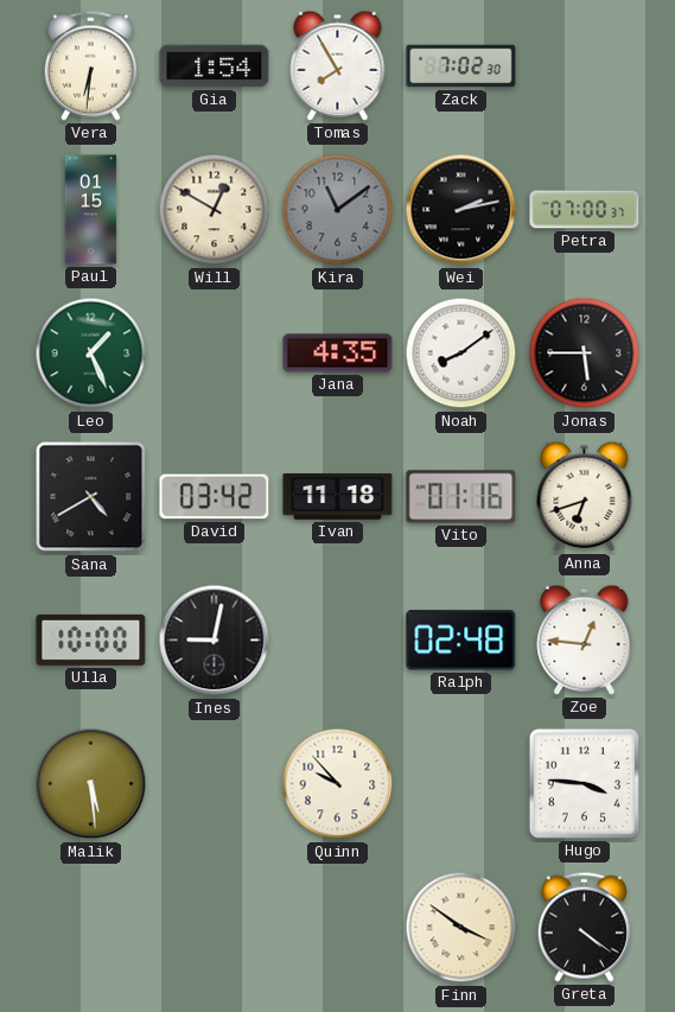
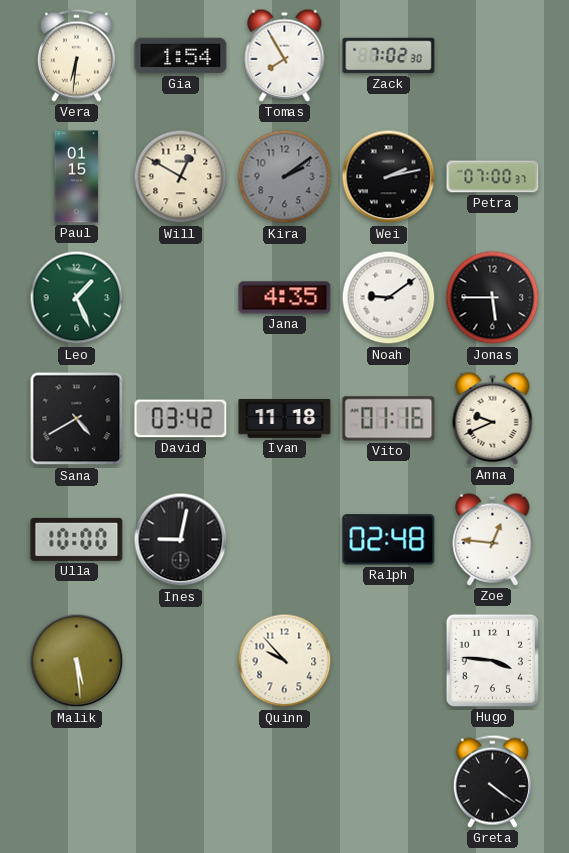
Kira: 11:09 -> 2:09 (285, 177)
Noah: 8:09 -> 9:09 (389, 298)
Anna: 6:42 -> 9:41 (493, 418)
Finn: 3:51 -> none (461, 928)
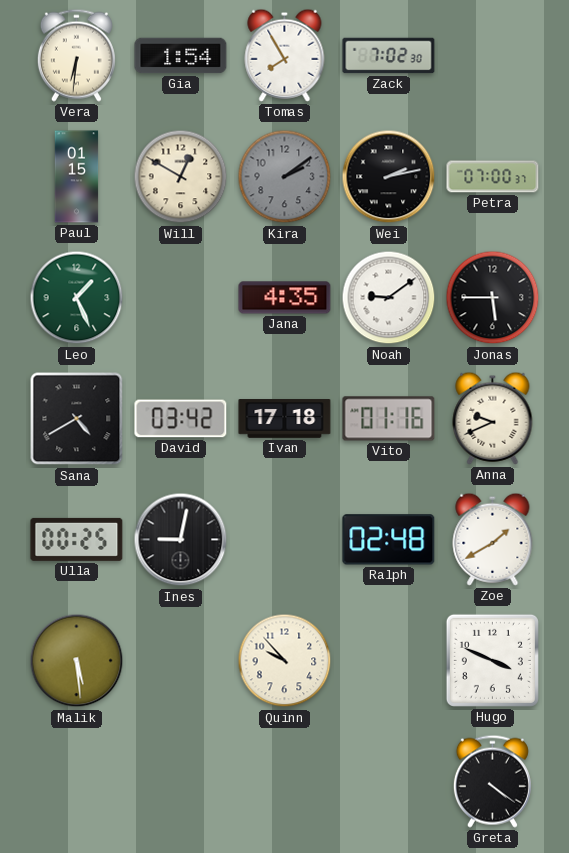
Ivan: 11:18 -> 17:18 (285, 419)
Ulla: 10:00 -> 00:25 (77, 539)
Zoe: 12:46 -> 1:40 (493, 539)
Hugo: 3:46 -> 3:49 (492, 660)
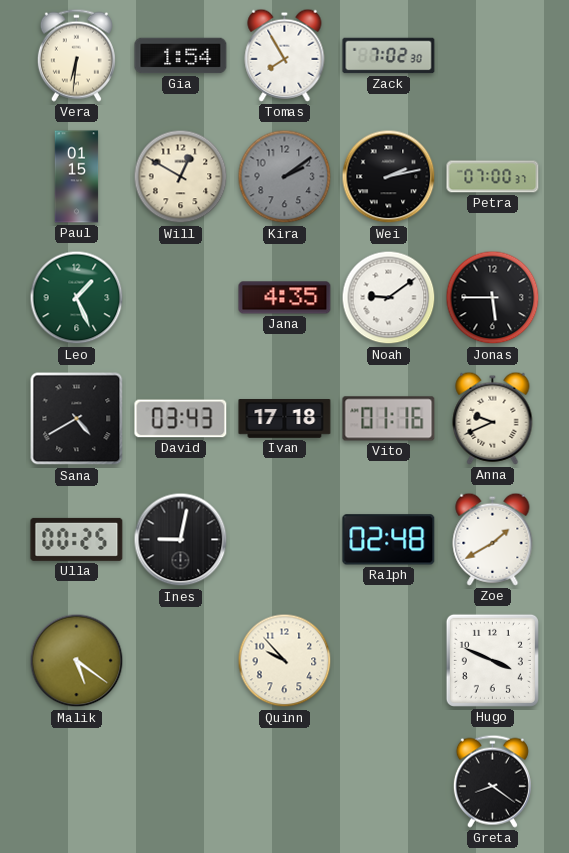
David: 03:42 -> 03:43 (181, 419)
Malik: 5:29 -> 5:21 (77, 661)
Greta: 4:21 -> 8:21 (492, 781)
